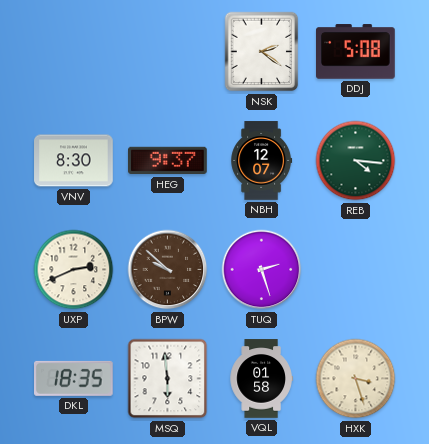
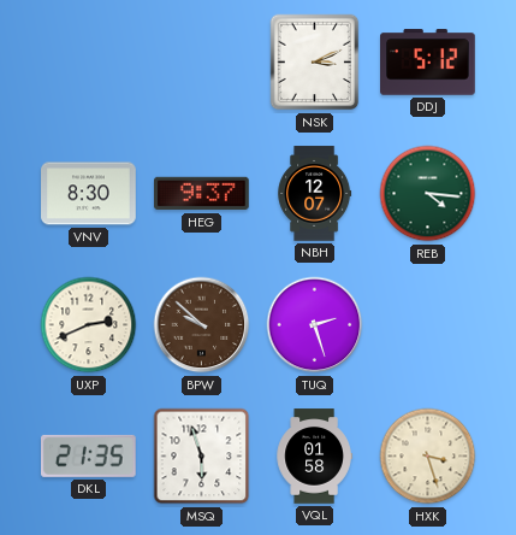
NSK: 2:21 -> 3:11 (315, 63)
DDJ: 5:08 -> 5:12 (428, 63)
DKL: 18:35 -> 21:35 (89, 455)
MSQ: 5:59 -> 5:57 (202, 457)
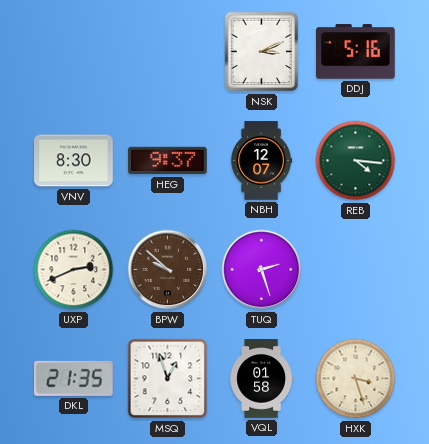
DDJ: 5:12 -> 5:16 (356, 52)
MSQ: 5:57 -> 12:57 (168, 379)
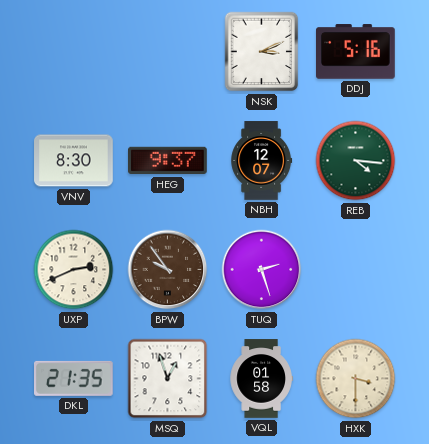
BPW: 9:52 -> 9:54 (168, 270)
HXK: 3:27 -> 3:30 (356, 379)
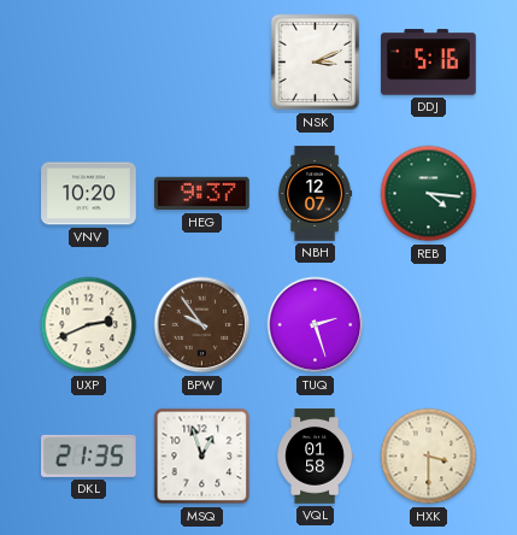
VNV: 8:30 -> 10:20 (89, 194)
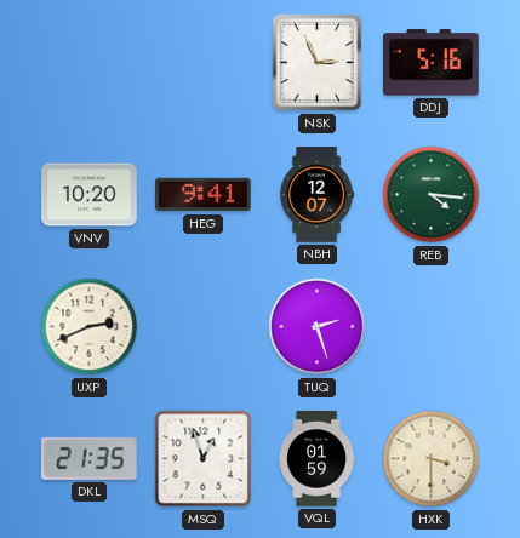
NSK: 3:11 -> 2:56 (318, 63)
HEG: 9:37 -> 9:41 (204, 195)
BPW: 9:54 -> none (202, 325)
VQL: 01:58 -> 01:59 (316, 459)
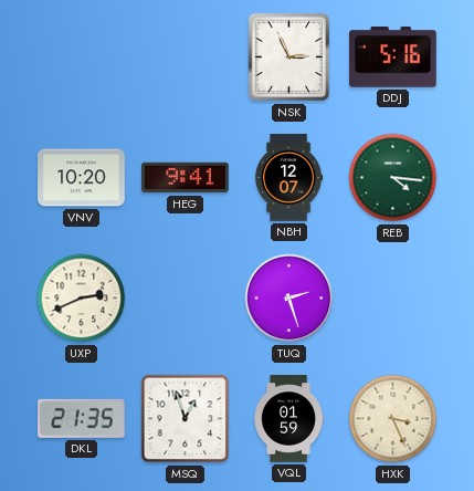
HXK: 3:30 -> 3:26 (393, 419)
